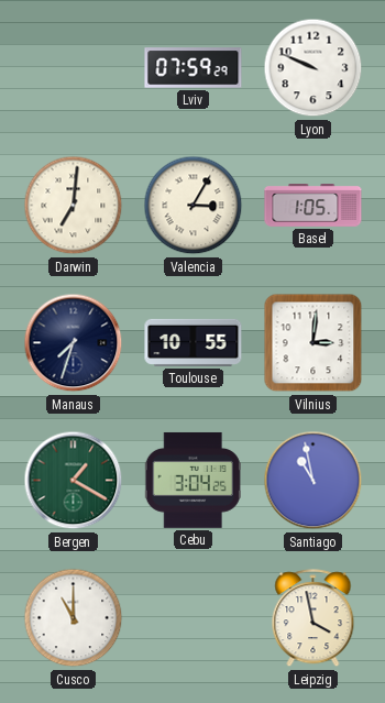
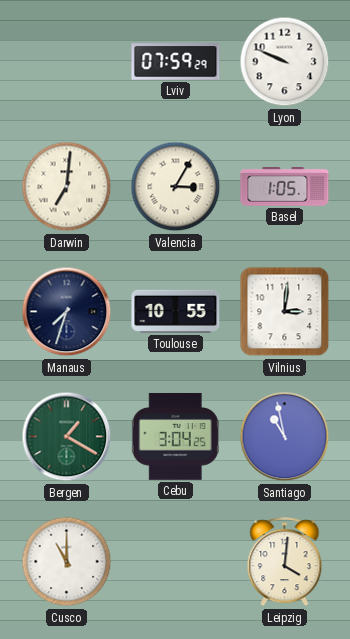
Leipzig: 3:58 -> 4:01 (285, 562)
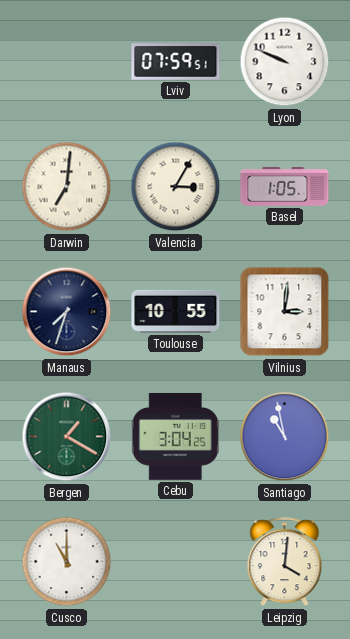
Lviv: 07:59:29 -> 07:59:51 (176, 62)
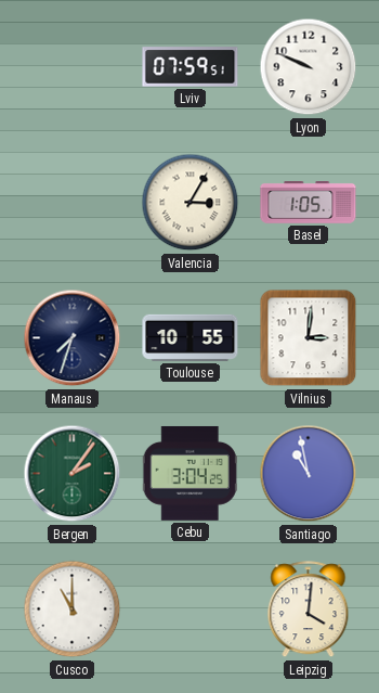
Darwin: 7:01 -> none (67, 187)
Bergen: 1:20 -> 2:06 (73, 474)
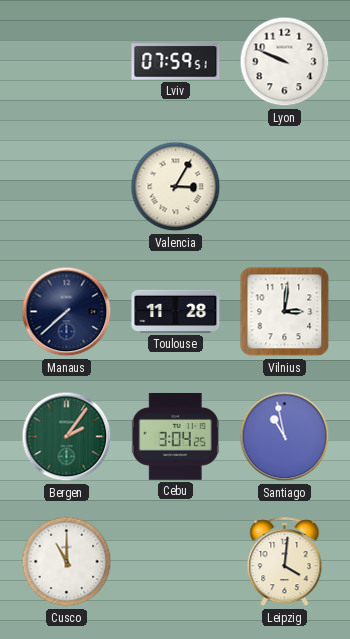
Basel: 1:05 -> none (309, 203)
Manaus: 7:33 -> 7:38 (67, 312)
Toulouse: 10:55 -> 11:28 (176, 311)
